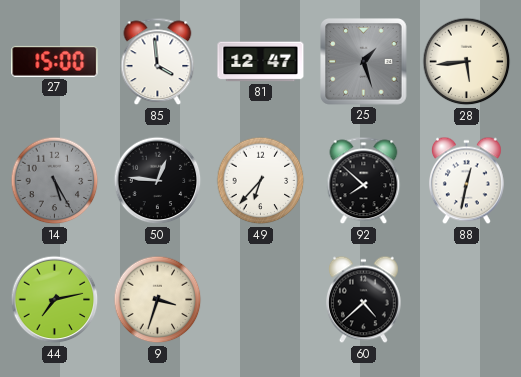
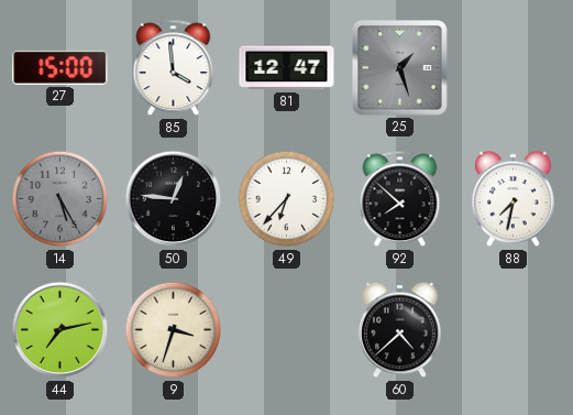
28: 5:44 -> none (467, 62)
88: 12:32 -> 7:32 (514, 199)
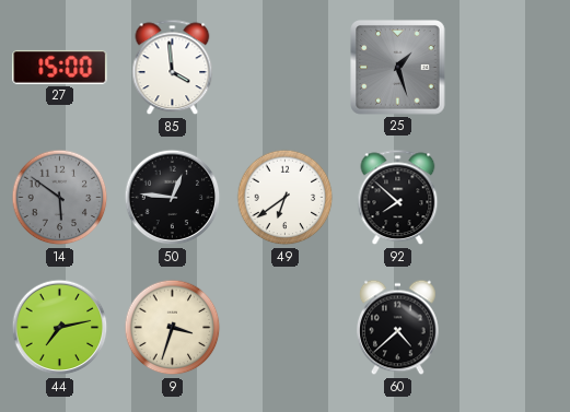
81: 12:47 -> none (287, 68)
14: 5:25 -> 5:51 (60, 198)
49: 6:37 -> 6:39 (286, 198)
88: 7:32 -> none (514, 199)
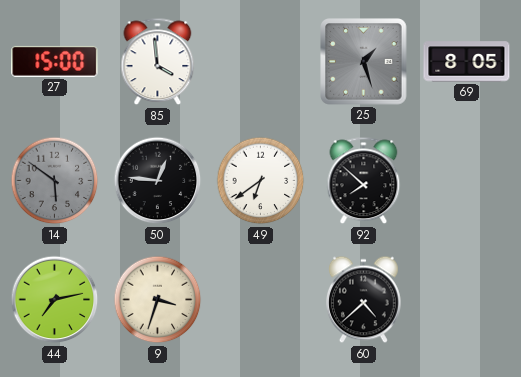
69: none -> 8:05 (467, 62)
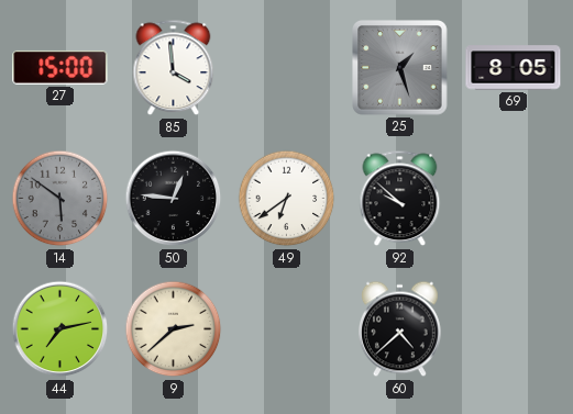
92: 7:52 -> 9:52 (400, 199)
9: 3:33 -> 2:38 (174, 329)
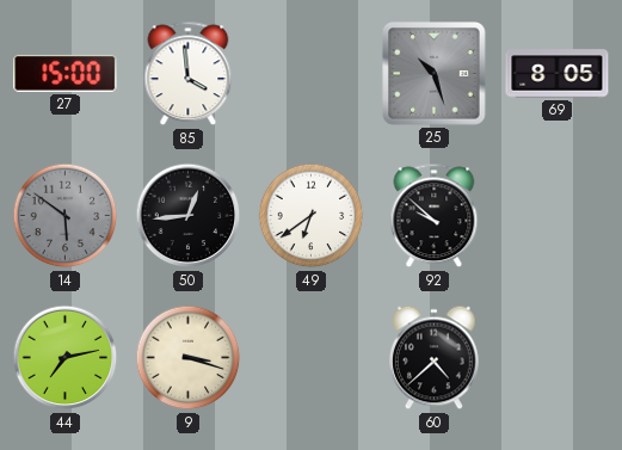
25: 1:27 -> 10:27 (435, 74)
50: 12:46 -> 12:44 (189, 216)
9: 2:38 -> 3:18 (189, 358)
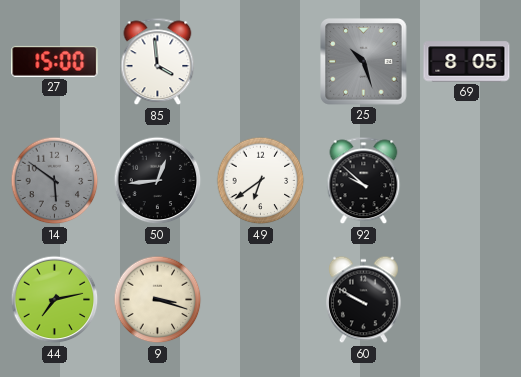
60: 4:38 -> 9:50 (364, 300)
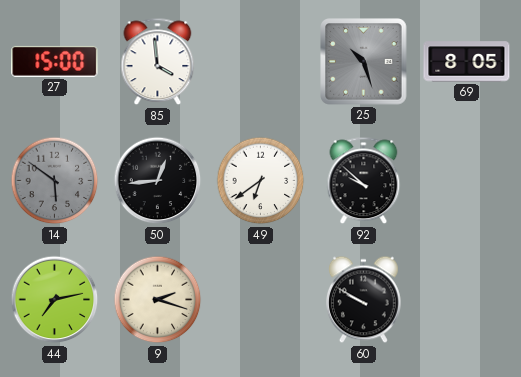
9: 3:18 -> 2:18 (158, 300)
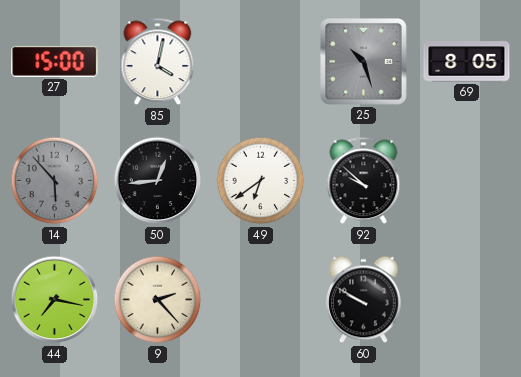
85: 3:59 -> 4:02 (158, 62)
14: 5:51 -> 5:53 (55, 181)
44: 7:13 -> 7:17 (55, 300)
9: 2:18 -> 2:23 (158, 300)
